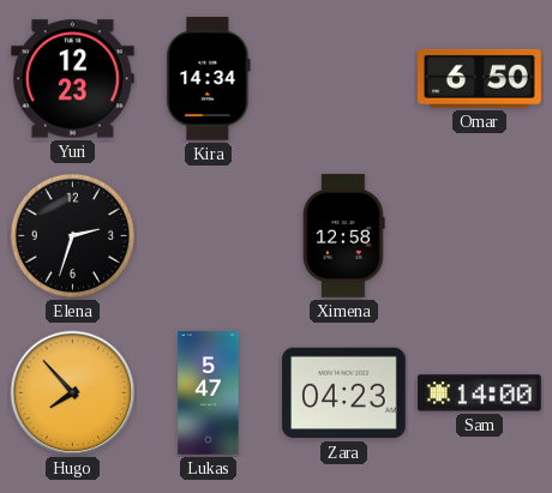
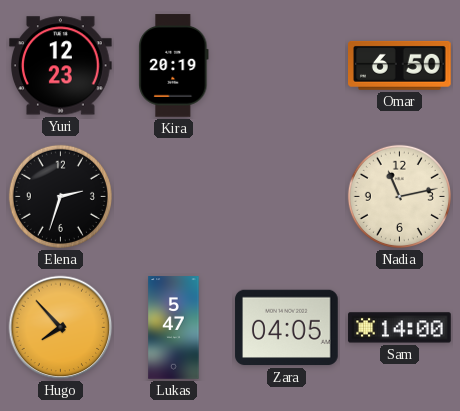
Kira: 14:34 -> 20:19 (174, 66)
Ximena: 12:58 -> none (344, 236)
Nadia: none -> 11:13 (399, 196)
Zara: 04:23 -> 04:05 (287, 328)
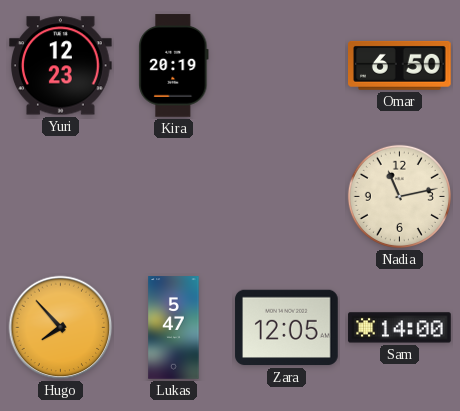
Elena: 2:33 -> none (60, 196)
Zara: 04:05 -> 12:05 (287, 328)
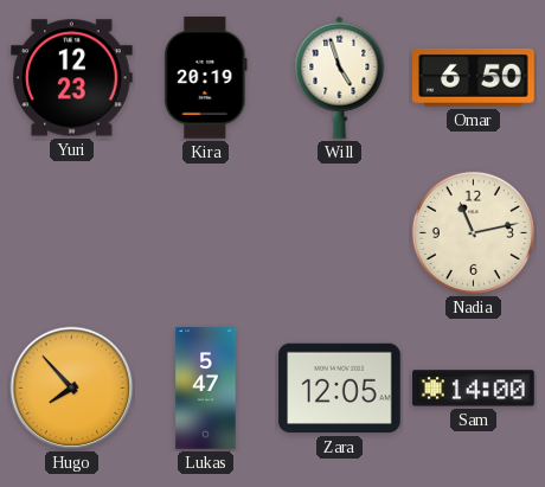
Will: none -> 4:57 (340, 77)
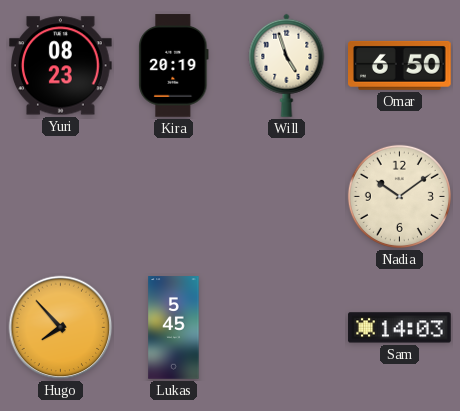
Yuri: 12:23 -> 08:23 (61, 66)
Nadia: 11:13 -> 10:09 (399, 196)
Lukas: 5:47 -> 5:45 (174, 328)
Zara: 12:05 -> none (340, 389)
Sam: 14:00 -> 14:03 (400, 328)
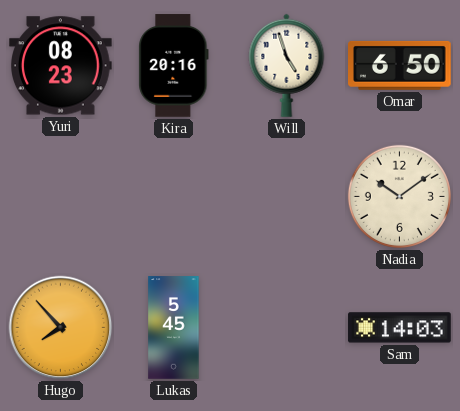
Kira: 20:19 -> 20:16 (174, 66)
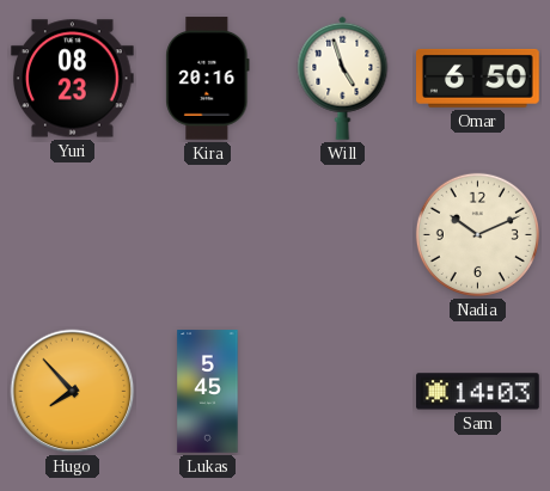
Nadia: 10:09 -> 10:11 (477, 234)
